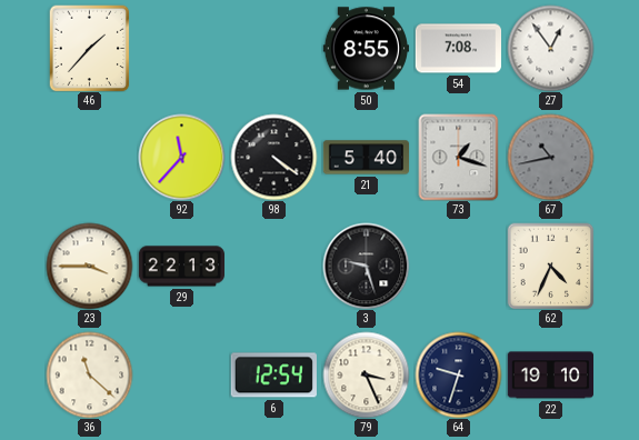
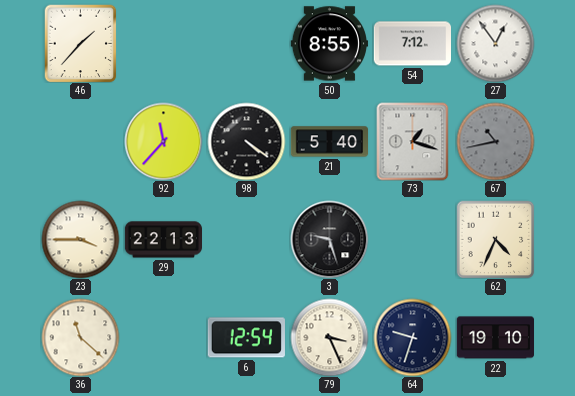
54: 7:08 -> 7:12 (412, 44)
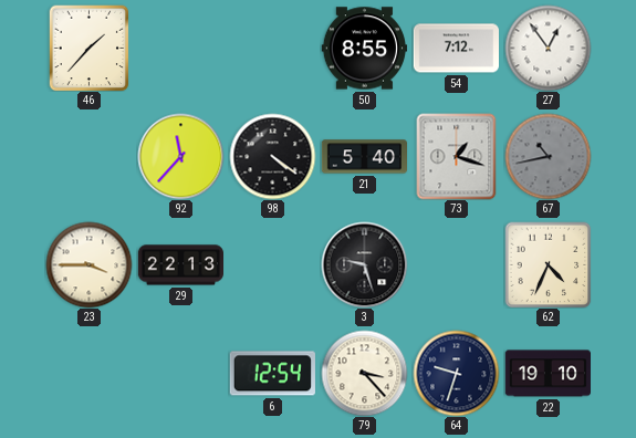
36: 11:22 -> none (80, 337)
79: 3:26 -> 3:23 (364, 373)
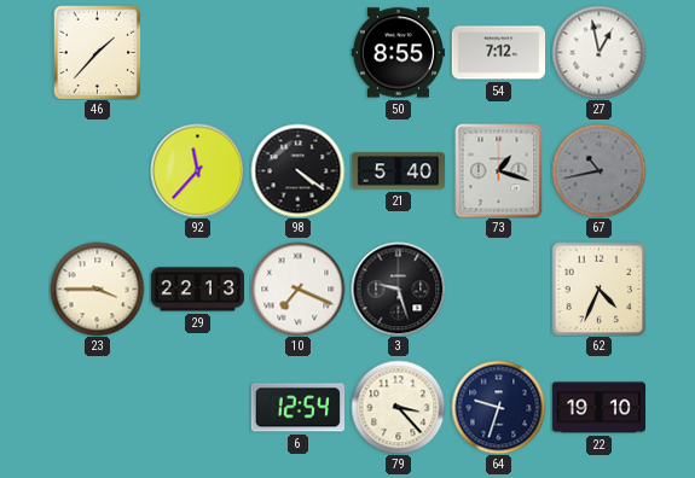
27: 12:54 -> 12:58 (598, 52)
10: none -> 7:19 (297, 288)
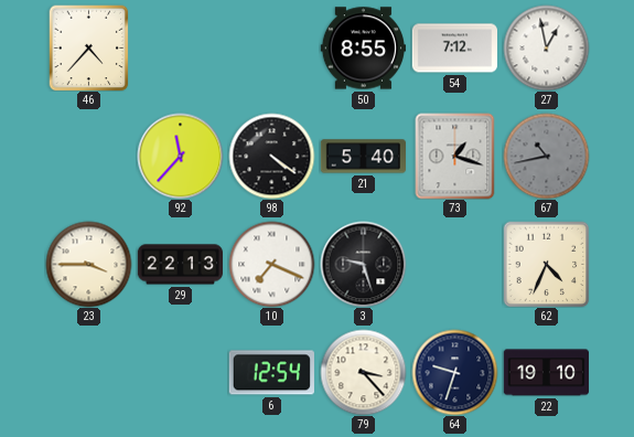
46: 1:37 -> 4:37 (89, 47)
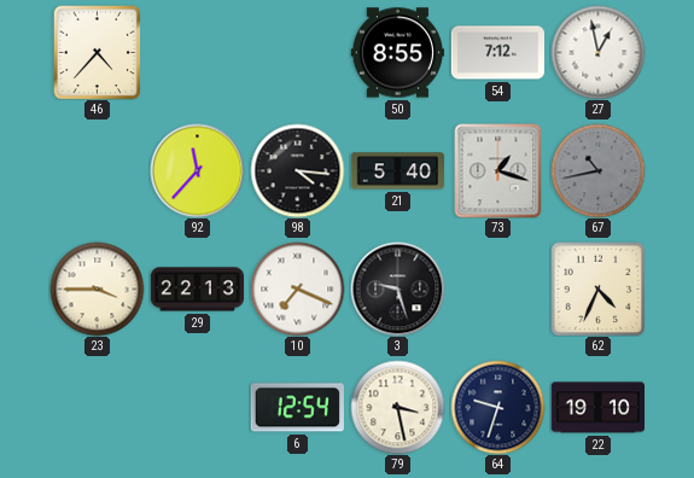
98: 4:21 -> 4:16 (297, 170)
79: 3:23 -> 3:28 (397, 407)
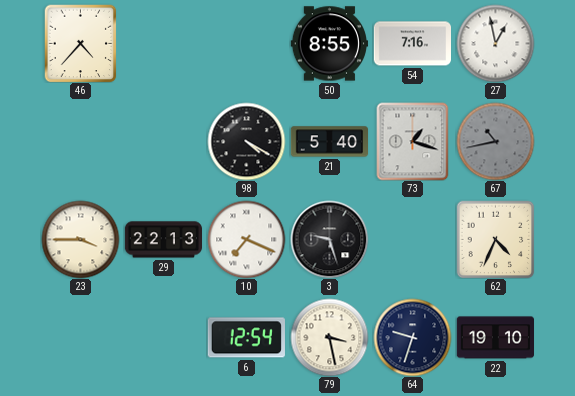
54: 7:12 -> 7:16 (412, 44)
92: 11:37 -> none (197, 170)
98: 4:16 -> 4:20 (246, 141)
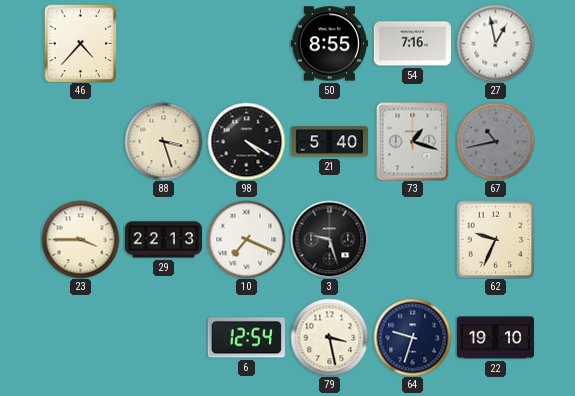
88: none -> 3:27 (163, 141)
62: 4:34 -> 9:34 (495, 239)
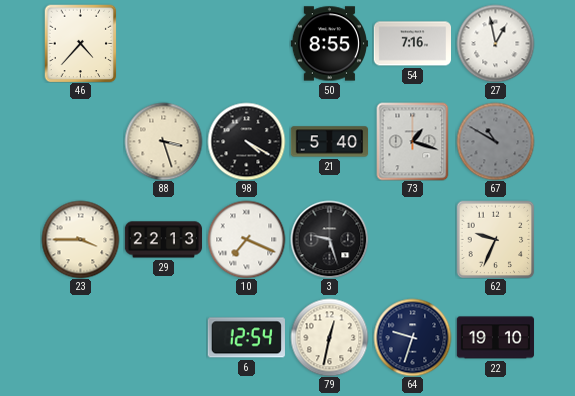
67: 10:43 -> 10:50 (495, 141)
79: 3:28 -> 12:32 (329, 337)
